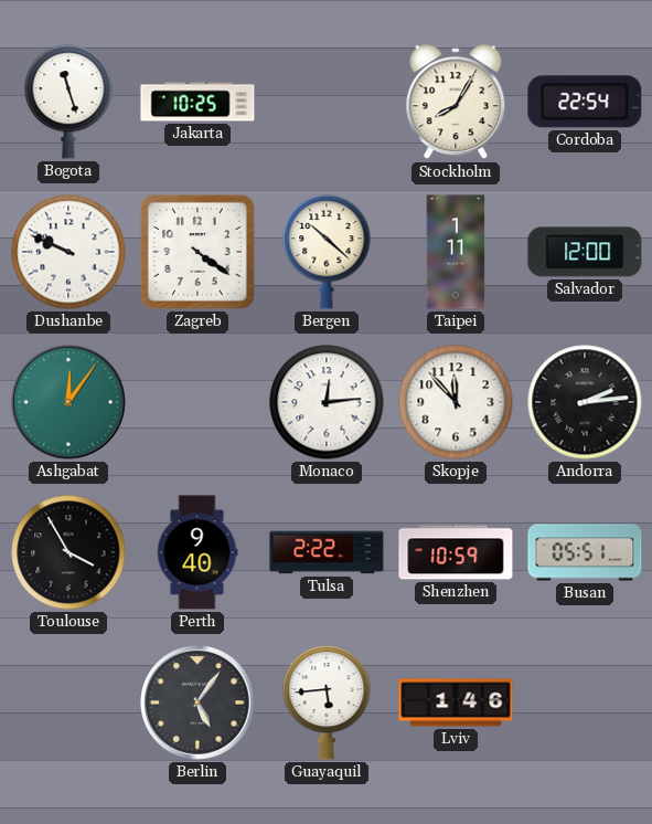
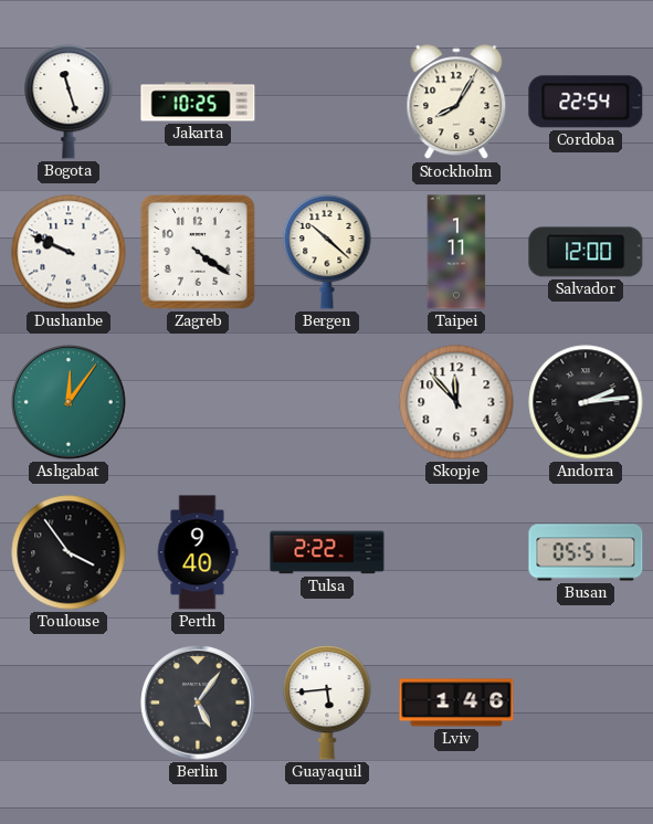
Monaco: 12:14 -> none (327, 402)
Toulouse: 3:55 -> 3:54 (69, 552)
Shenzhen: 10:59 -> none (456, 552)
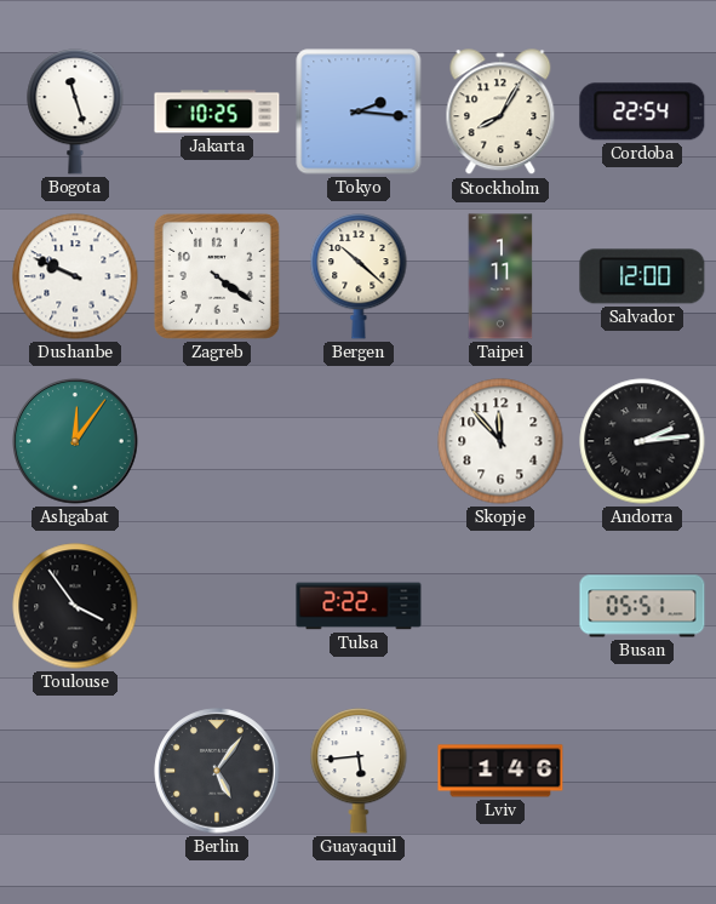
Tokyo: none -> 2:16 (359, 111)
Perth: 9:40 -> none (198, 552)
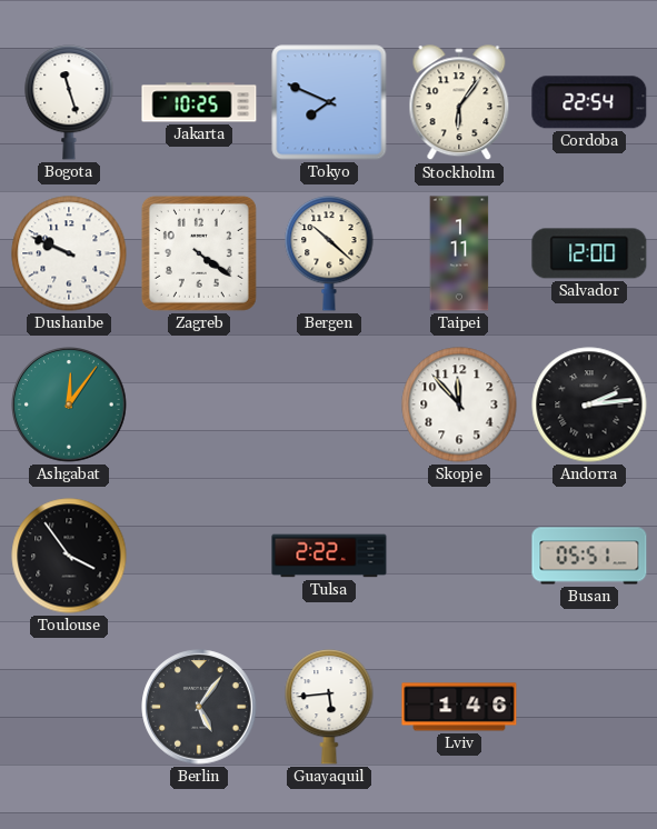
Tokyo: 2:16 -> 7:49 (329, 102)
Stockholm: 8:05 -> 6:06 (459, 103)
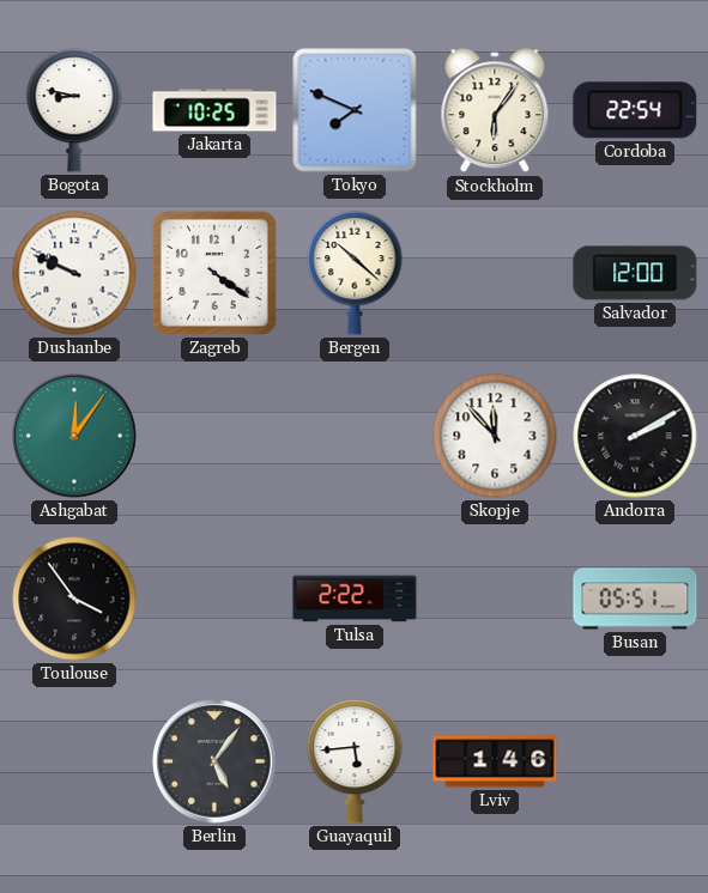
Bogota: 11:27 -> 8:47 (74, 110)
Taipei: 1:11 -> none (459, 253)
Andorra: 2:14 -> 2:10 (635, 436)
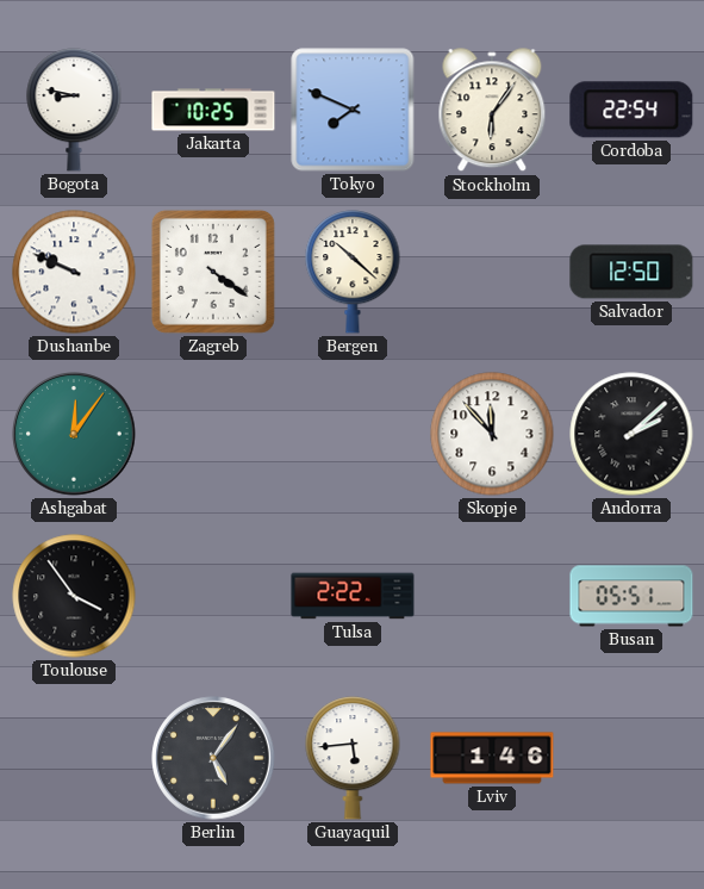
Salvador: 12:00 -> 12:50 (631, 272)
Andorra: 2:10 -> 2:08 (631, 434)
